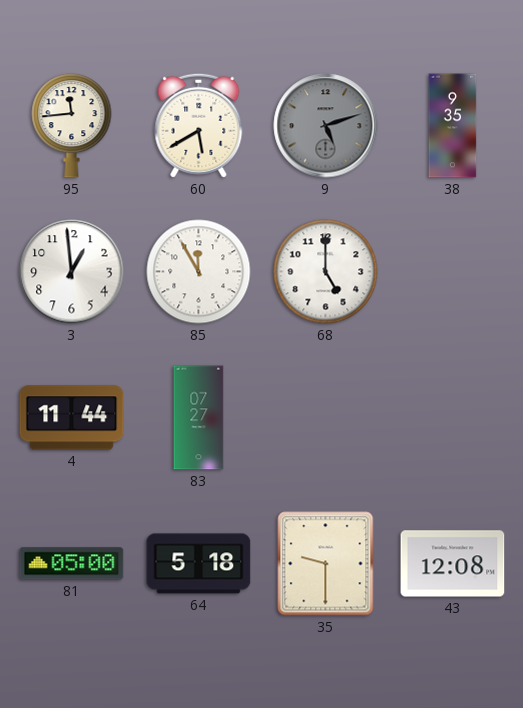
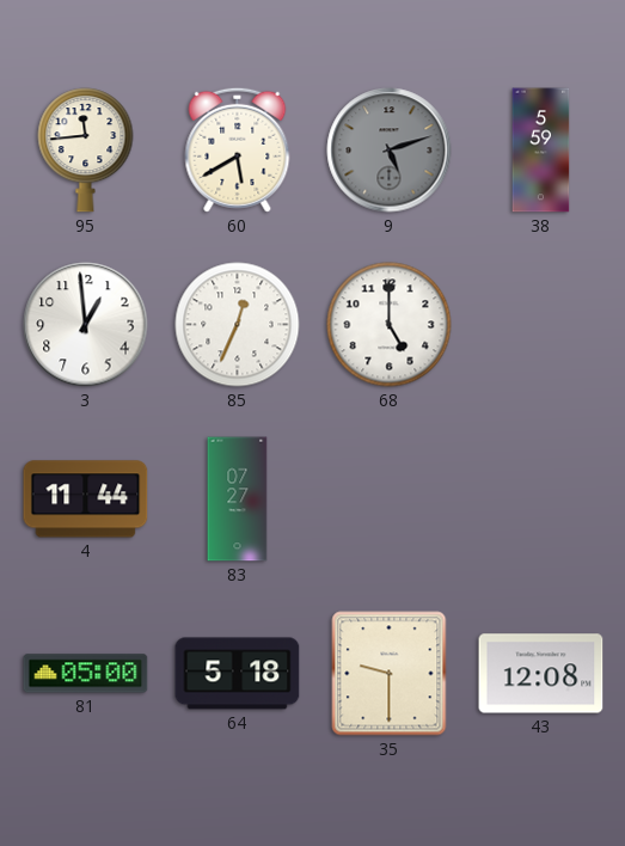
38: 9:35 -> 5:59 (541, 151)
85: 11:55 -> 12:34 (238, 325)
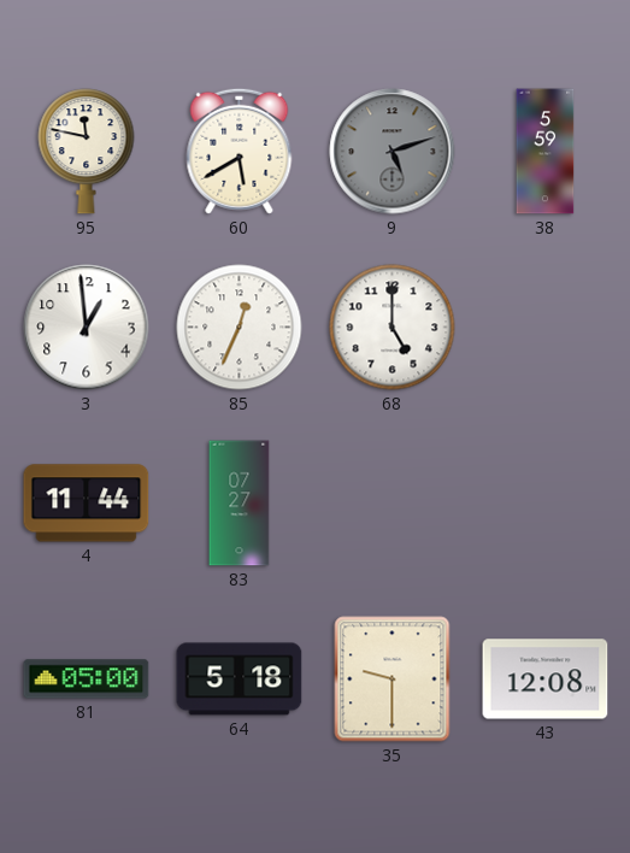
95: 11:44 -> 11:47 (87, 152)
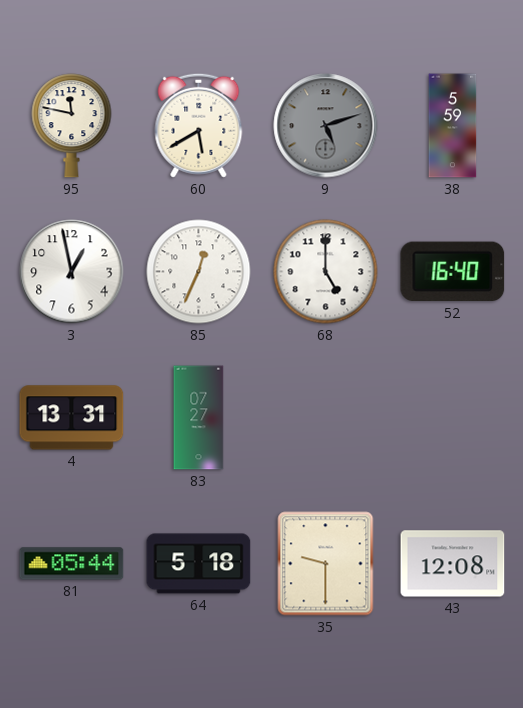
3: 12:59 -> 12:58 (72, 272)
52: none -> 16:40 (453, 272)
4: 11:44 -> 13:31 (72, 418)
81: 05:00 -> 05:44 (72, 564)
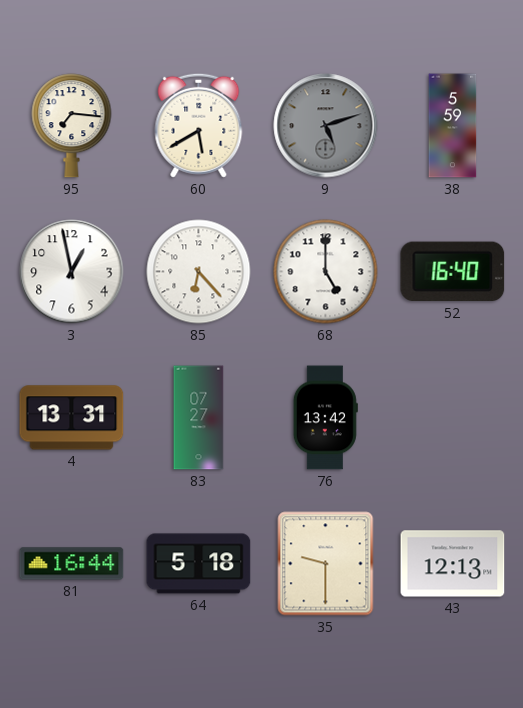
95: 11:47 -> 7:16 (72, 126)
85: 12:34 -> 6:23 (199, 272)
76: none -> 13:42 (325, 418)
81: 05:44 -> 16:44 (72, 564)
43: 12:08 -> 12:13 (453, 564)
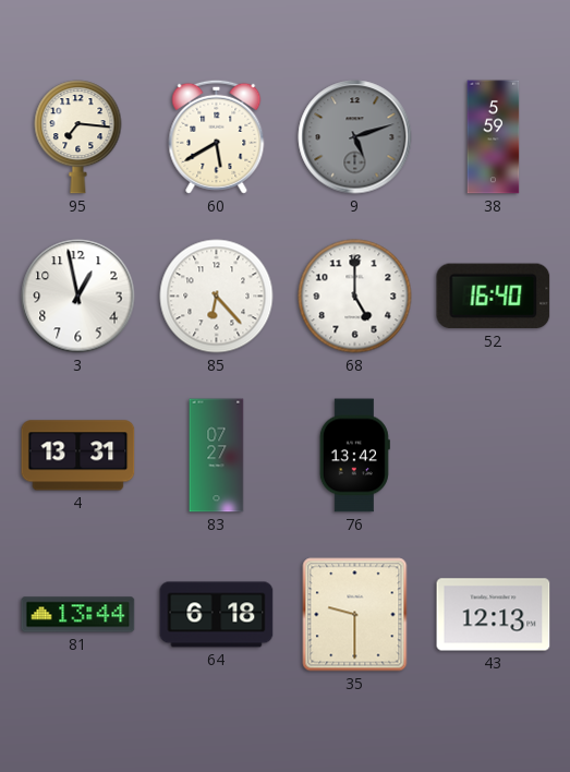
81: 16:44 -> 13:44 (78, 615)
64: 5:18 -> 6:18 (217, 615)
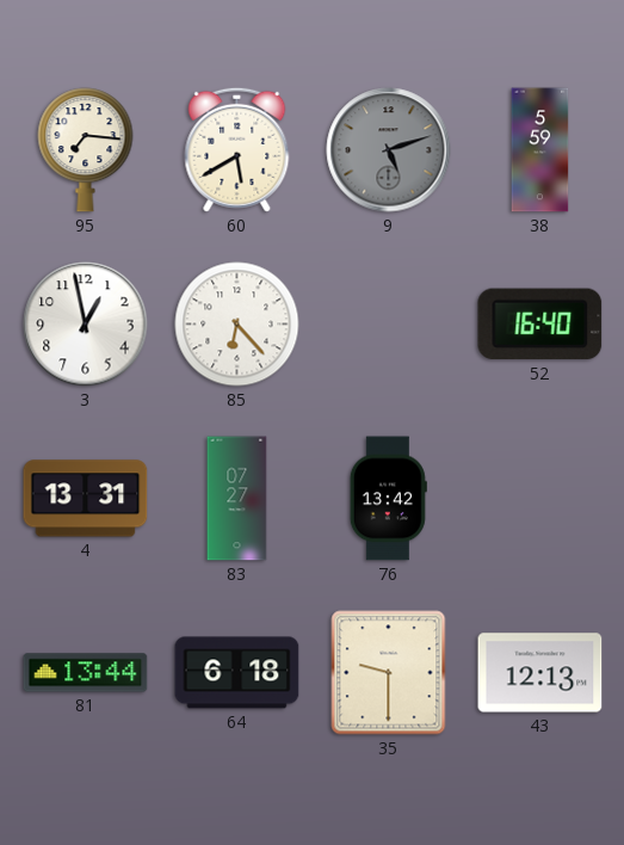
68: 5:00 -> none (355, 297)
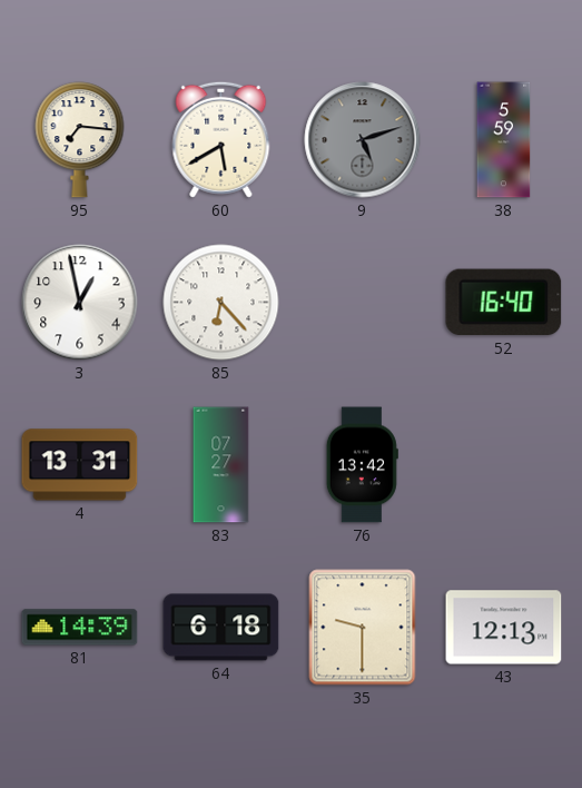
81: 13:44 -> 14:39 (80, 628)
